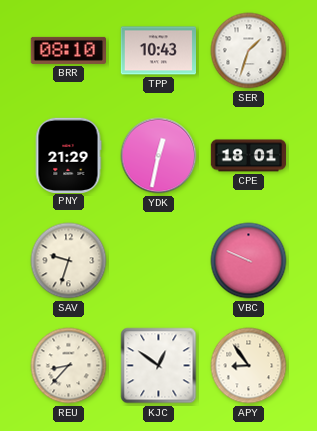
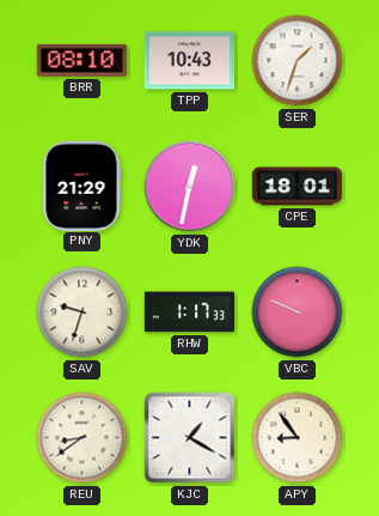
RHW: none -> 1:17 (189, 312)
REU: 8:37 -> 8:39 (82, 438)
KJC: 12:51 -> 1:20 (190, 438)
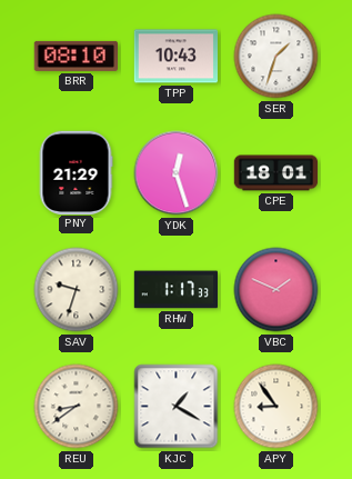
YDK: 12:32 -> 12:27 (177, 173)
VBC: 9:49 -> 1:49 (276, 290)
